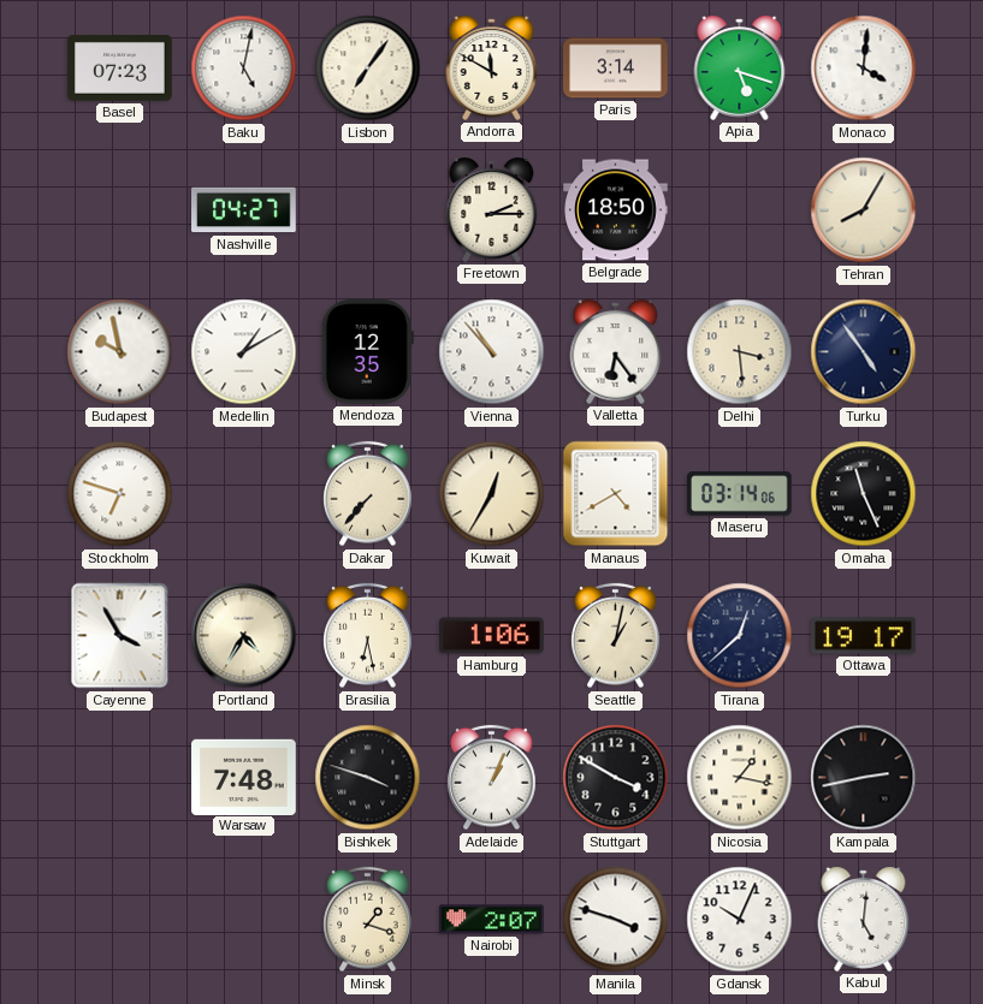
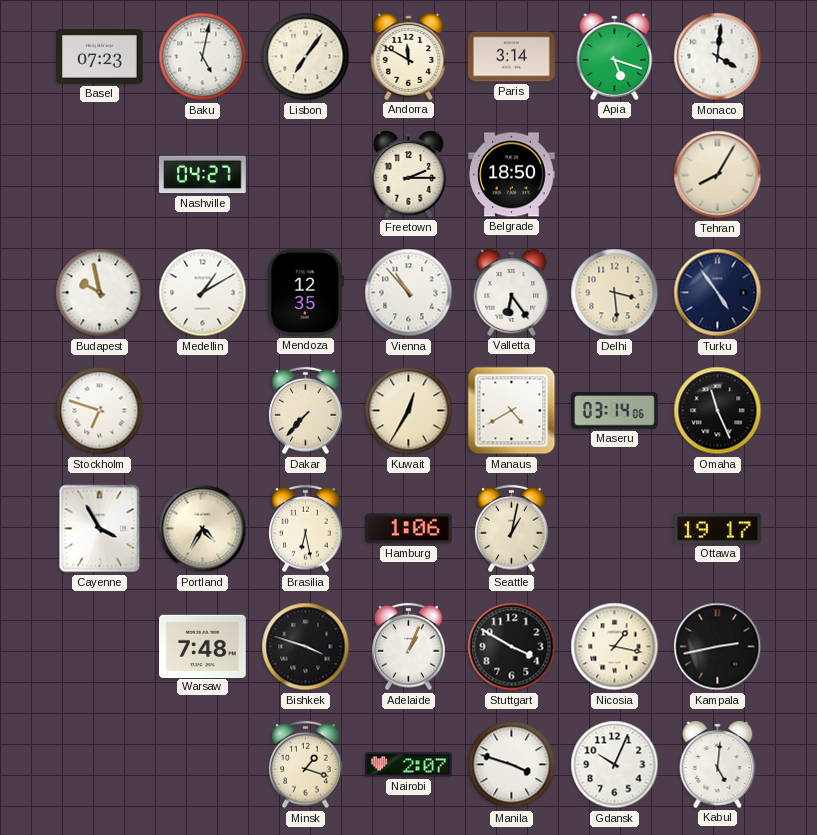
Tirana: 12:38 -> none (740, 636)
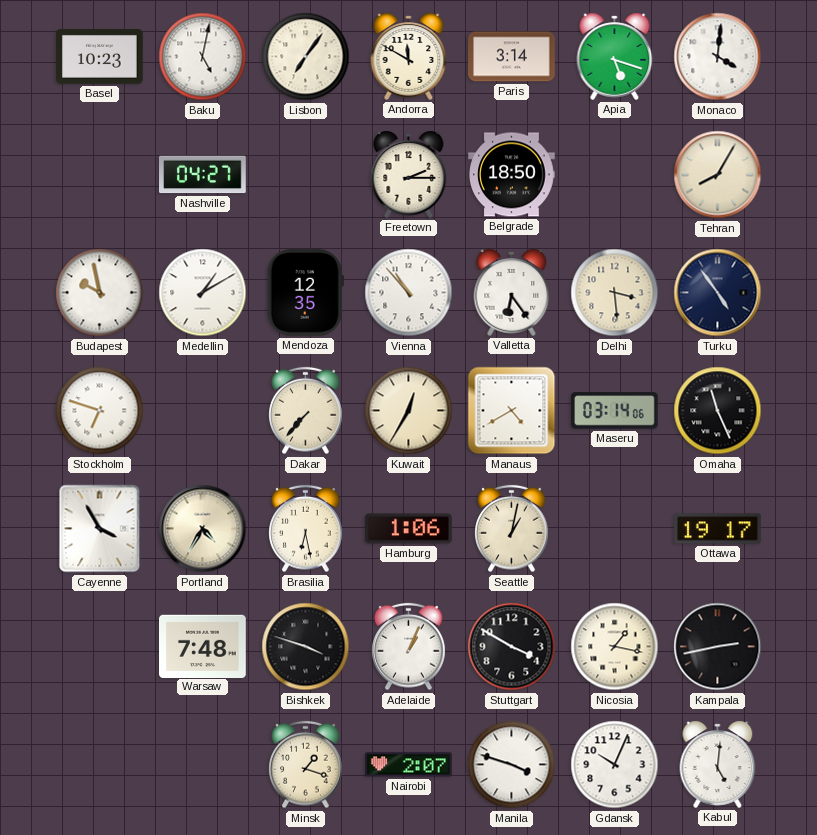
Basel: 07:23 -> 10:23 (100, 57)
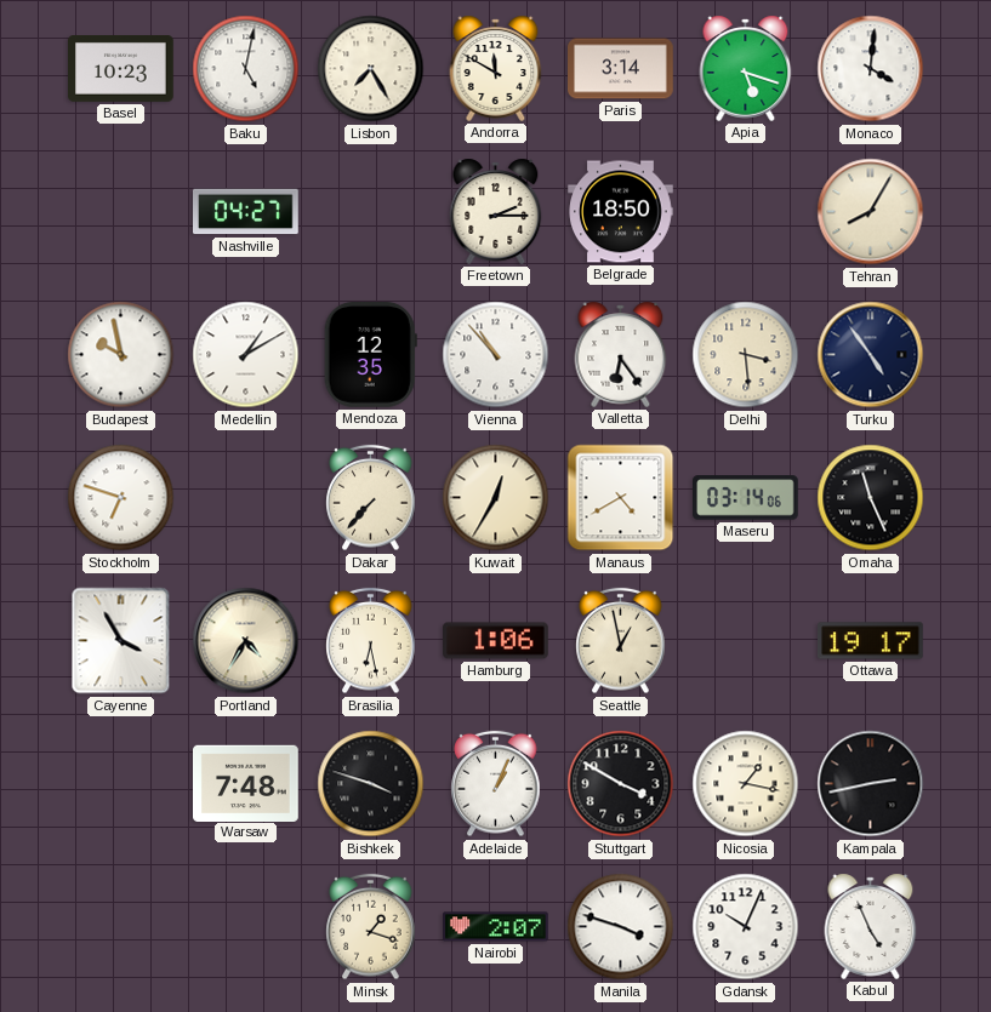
Lisbon: 7:06 -> 7:25 (371, 69)
Seattle: 1:02 -> 12:58 (621, 641)
Kabul: 5:01 -> 4:56 (871, 926)
